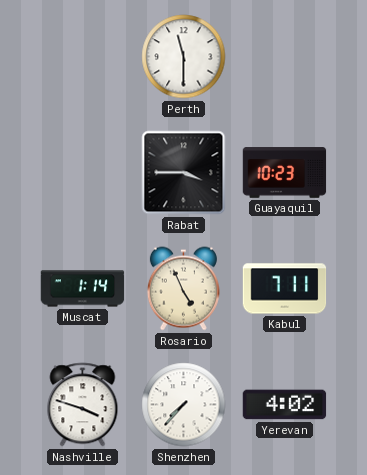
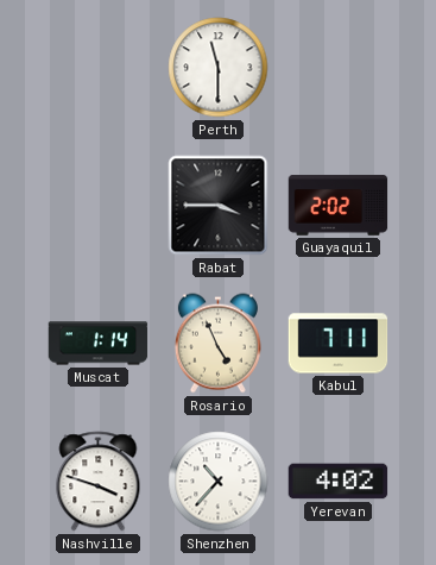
Guayaquil: 10:23 -> 2:02 (339, 206)
Shenzhen: 7:37 -> 10:37 (219, 482)
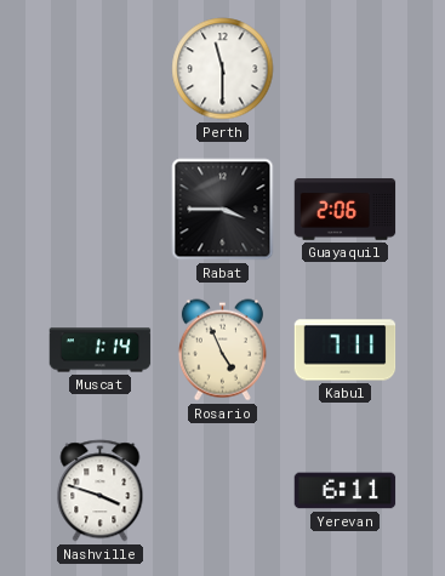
Guayaquil: 2:02 -> 2:06 (346, 210)
Shenzhen: 10:37 -> none (219, 482)
Yerevan: 4:02 -> 6:11 (346, 491)
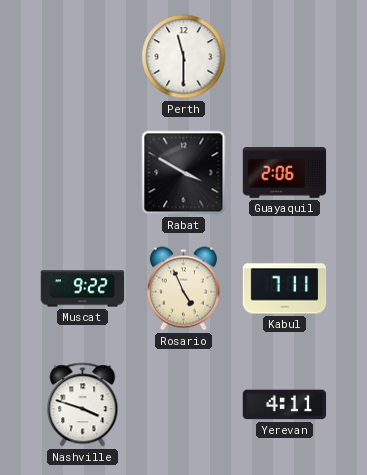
Rabat: 3:45 -> 3:50 (184, 173)
Muscat: 1:14 -> 9:22 (83, 289)
Yerevan: 6:11 -> 4:11 (285, 405)
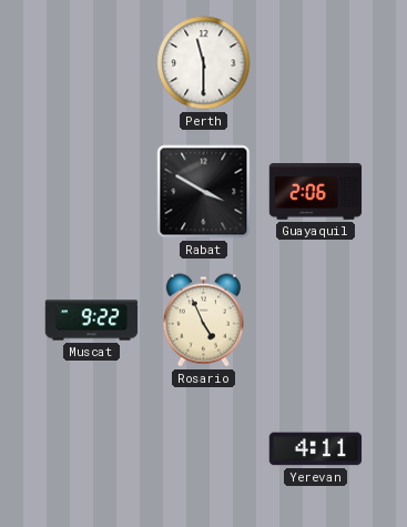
Kabul: 7:11 -> none (285, 289)
Nashville: 3:48 -> none (83, 405)
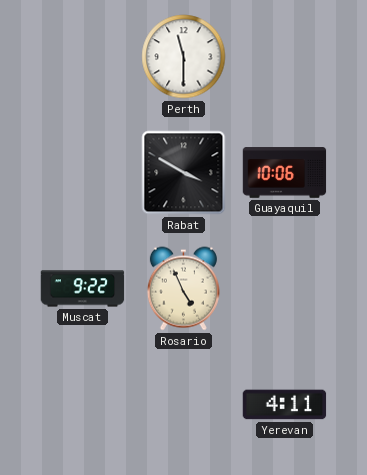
Guayaquil: 2:06 -> 10:06 (285, 173)
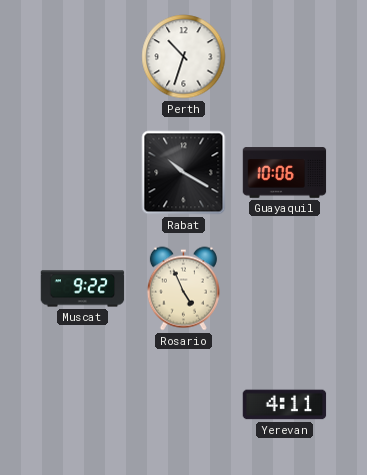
Perth: 11:30 -> 10:33 (184, 57)
Rabat: 3:50 -> 10:20 (184, 173)
